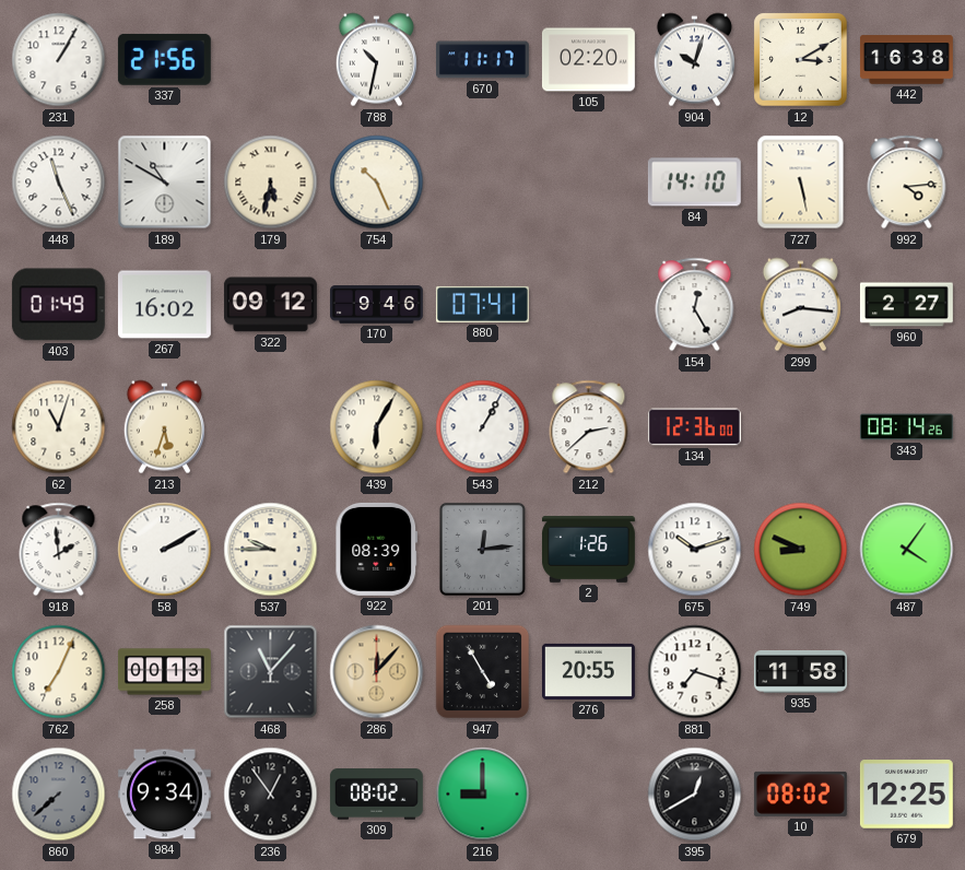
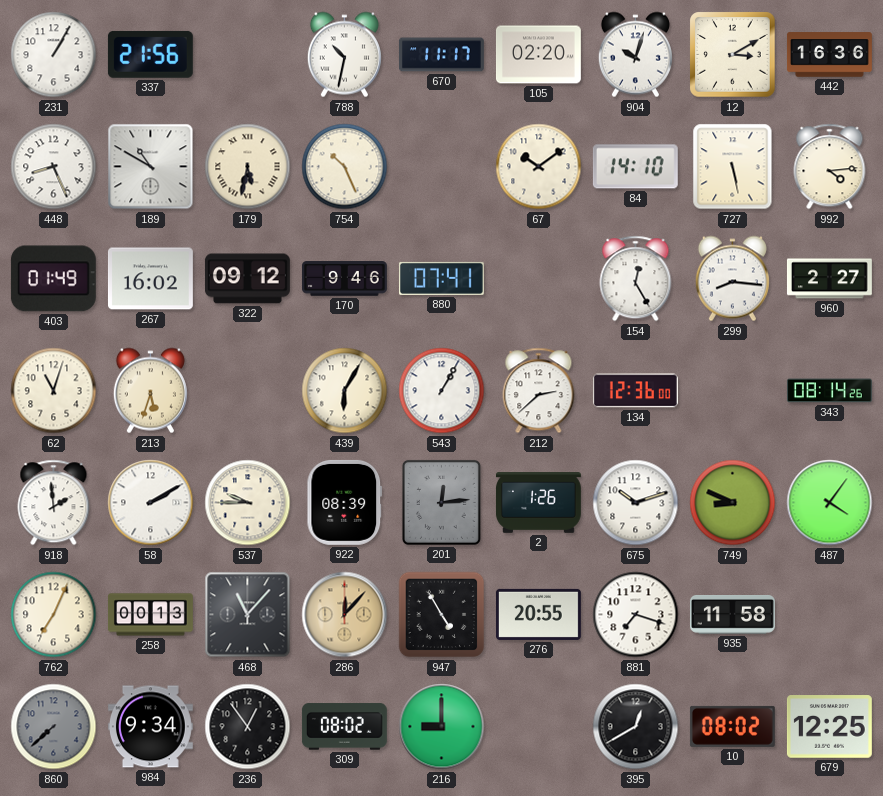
442: 16:38 -> 16:36 (829, 55)
448: 11:26 -> 8:26 (54, 167)
67: none -> 10:09 (539, 167)
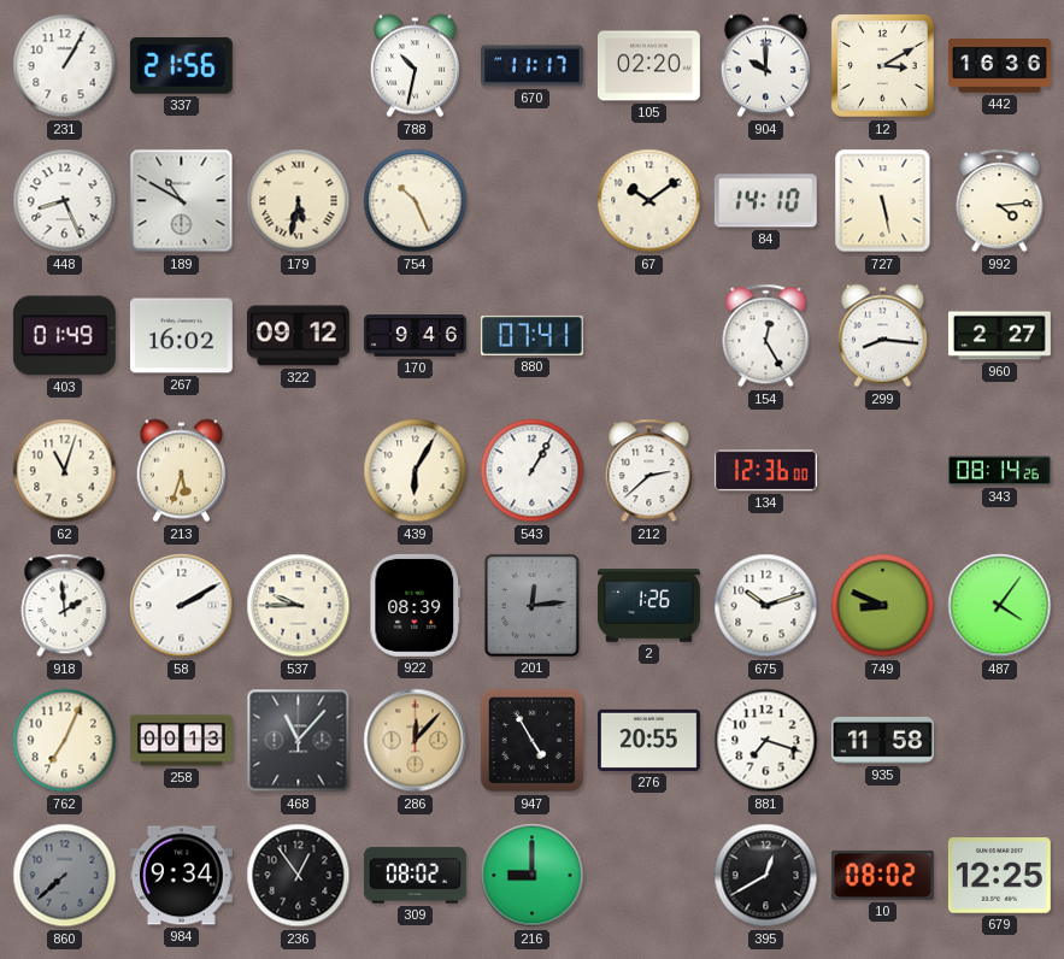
904: 10:03 -> 10:00 (765, 66)
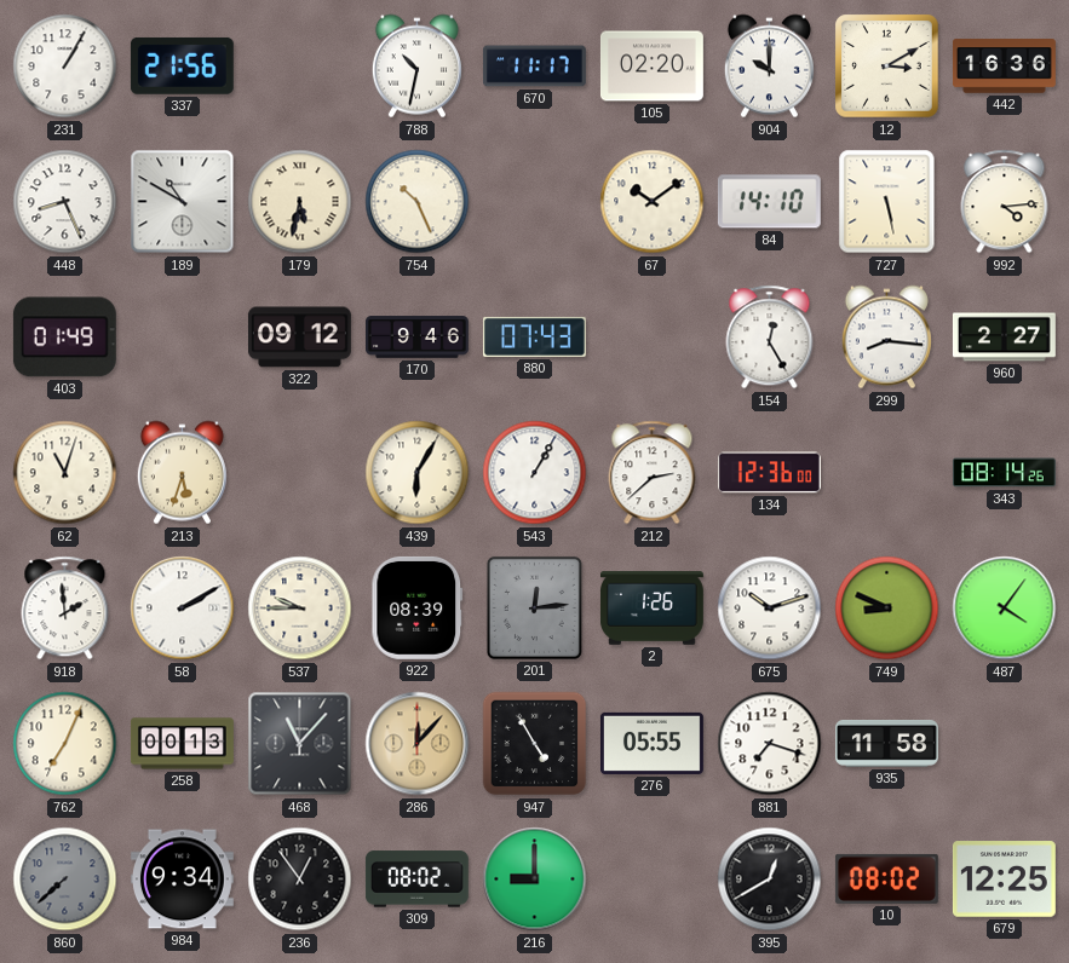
267: 16:02 -> none (181, 336)
880: 07:41 -> 07:43 (534, 336)
276: 20:55 -> 05:55 (651, 743)
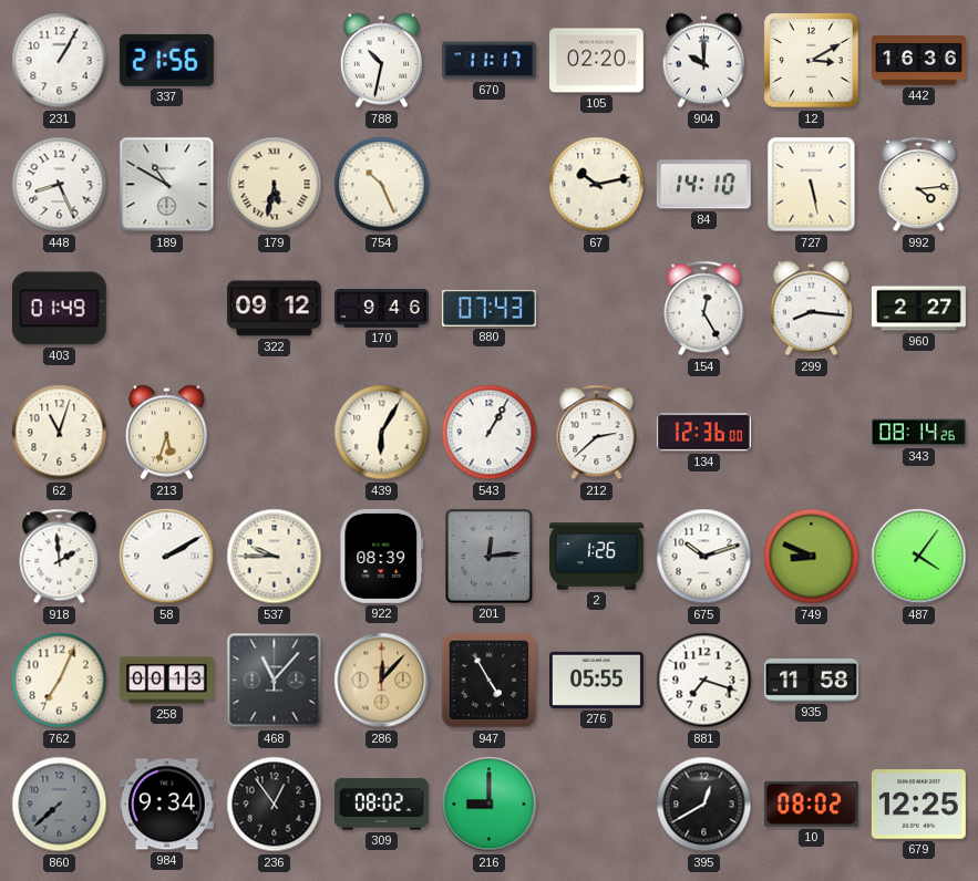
67: 10:09 -> 10:13 (597, 185)
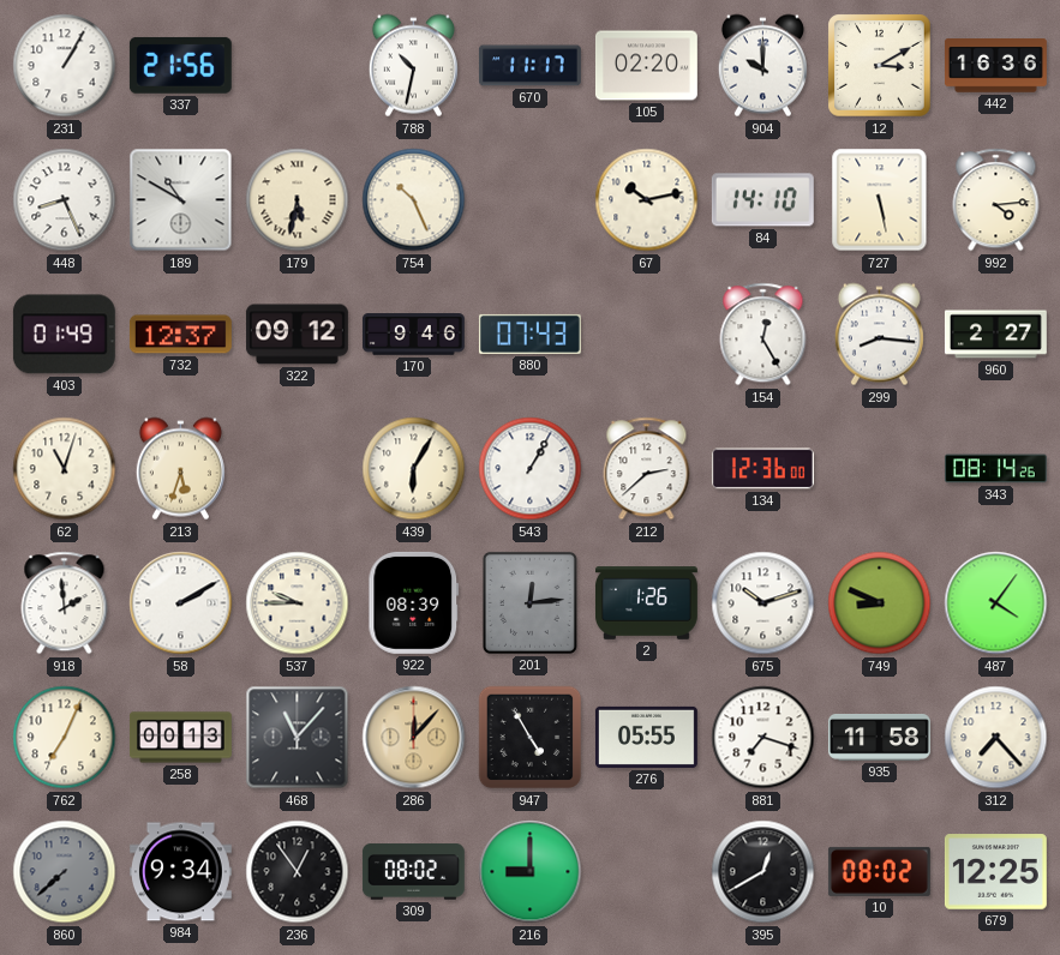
732: none -> 12:37 (180, 335)
312: none -> 7:23 (996, 738)
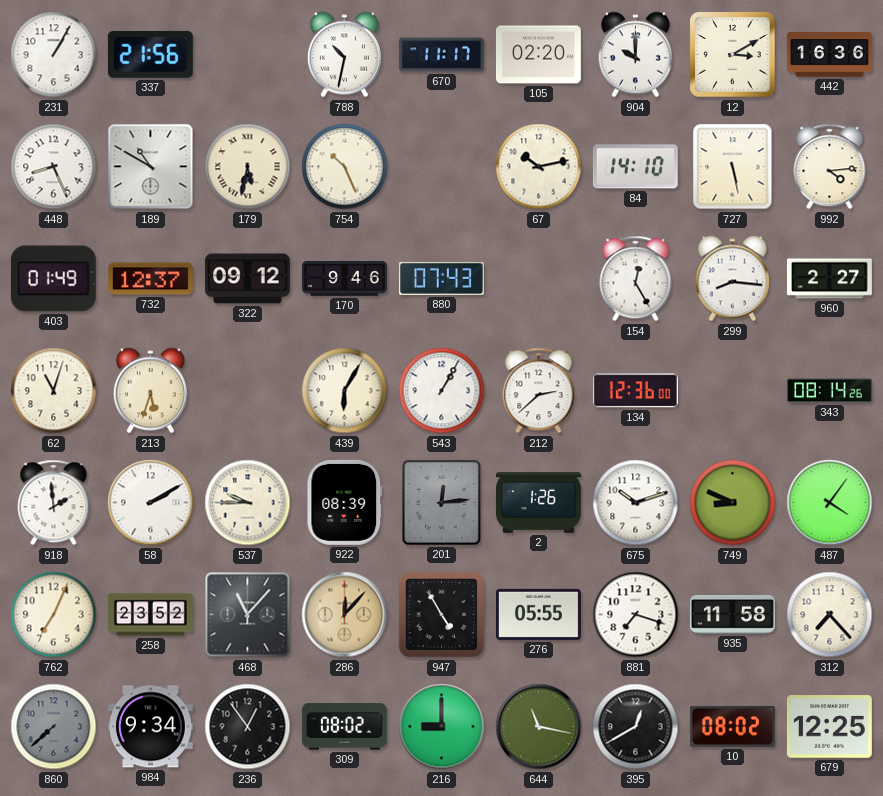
258: 00:13 -> 23:52 (150, 615)
644: none -> 11:17 (539, 727)
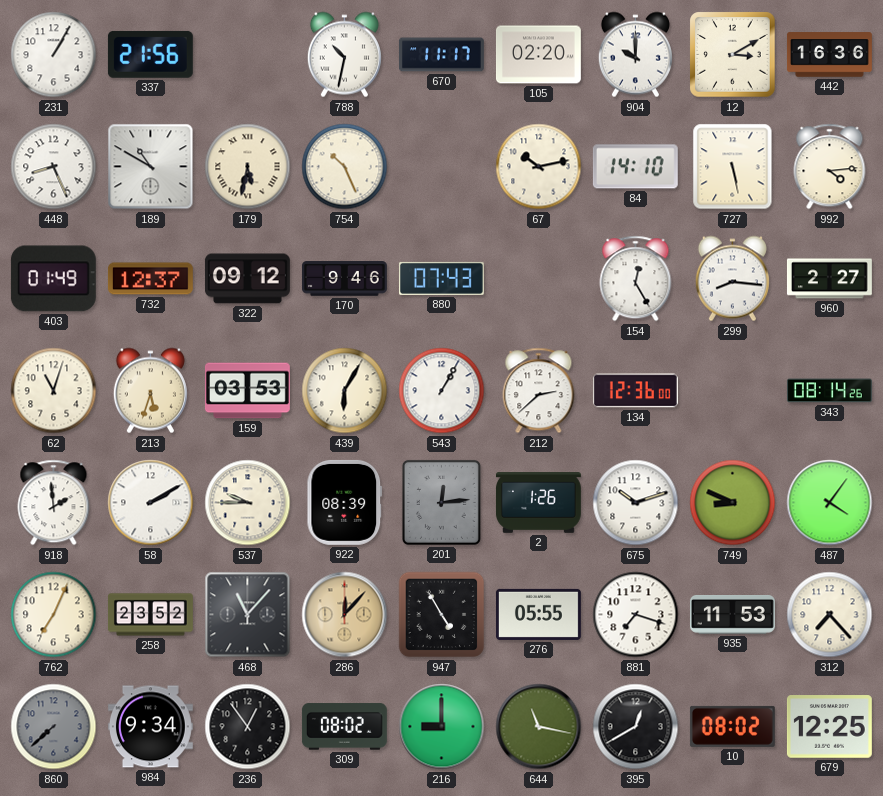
159: none -> 03:53 (247, 391)
935: 11:58 -> 11:53 (732, 615)
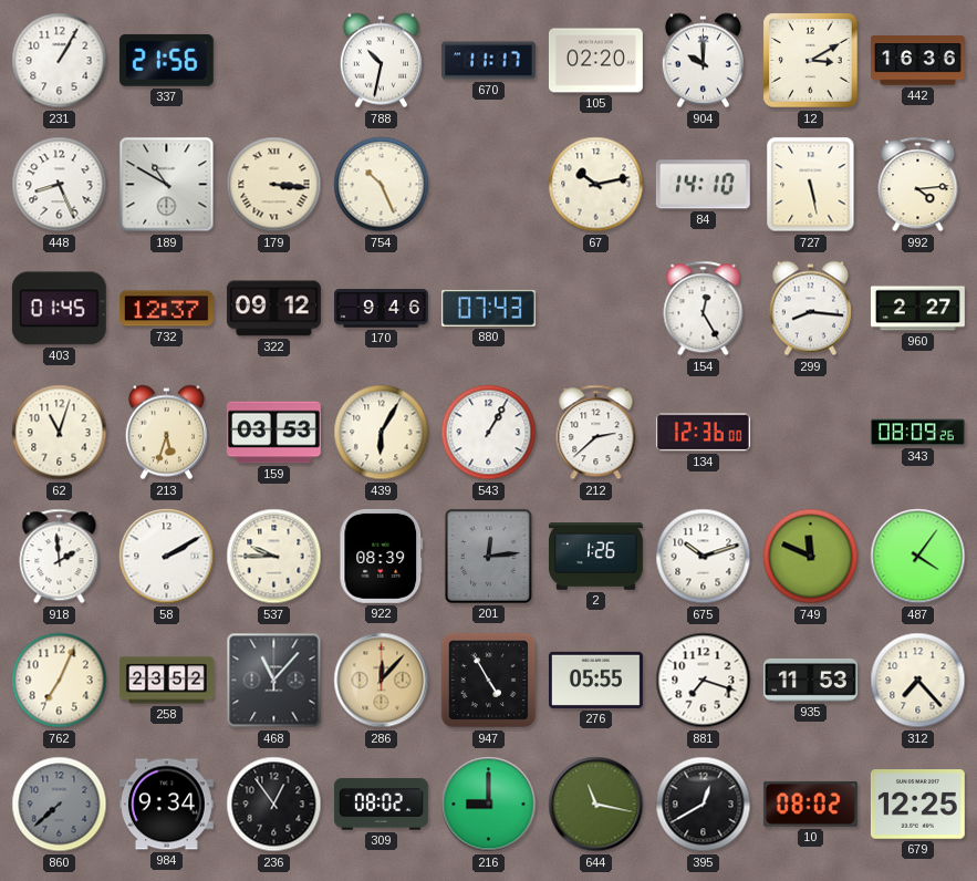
179: 5:32 -> 3:16 (274, 185)
403: 01:49 -> 01:45 (59, 309)
343: 08:14 -> 08:09 (917, 433)
749: 8:49 -> 11:49 (811, 557)
